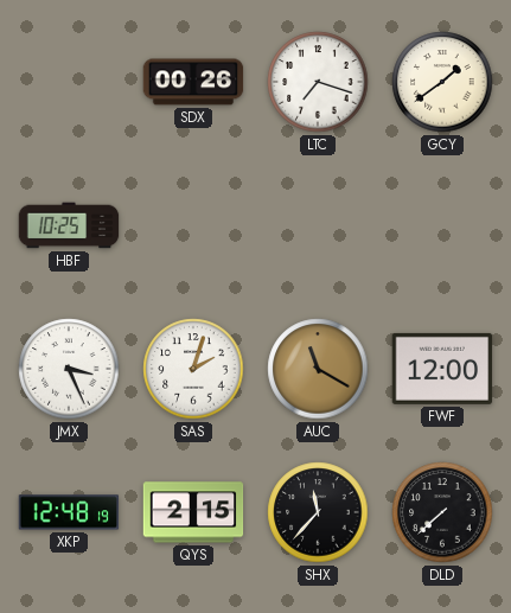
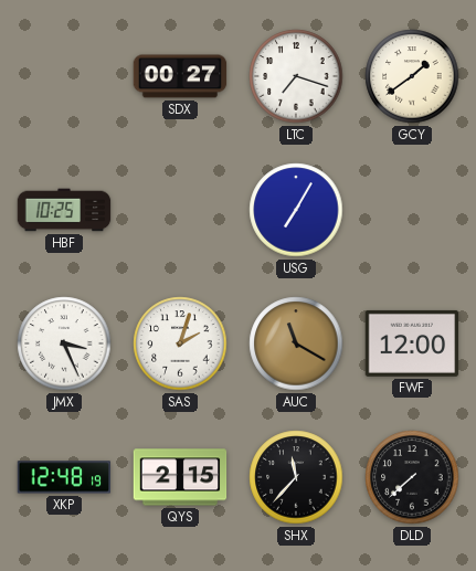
SDX: 00:26 -> 00:27 (180, 76)
USG: none -> 7:05 (296, 210)
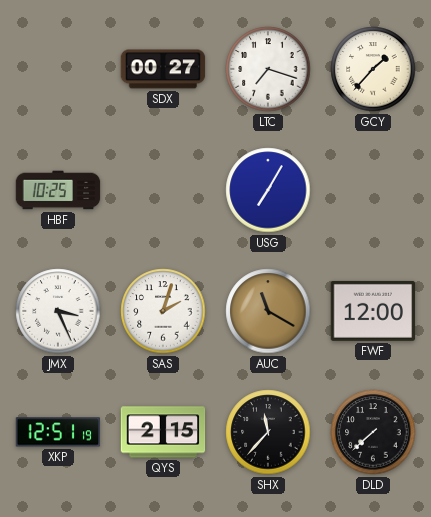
GCY: 1:39 -> 1:37 (373, 69)
XKP: 12:48 -> 12:51 (58, 432)
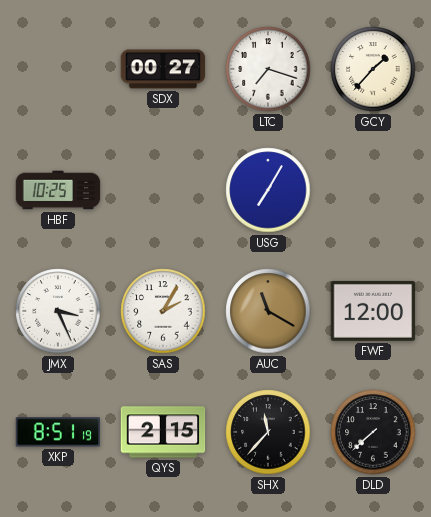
SAS: 2:03 -> 2:05 (163, 311)
XKP: 12:51 -> 8:51 (58, 432)
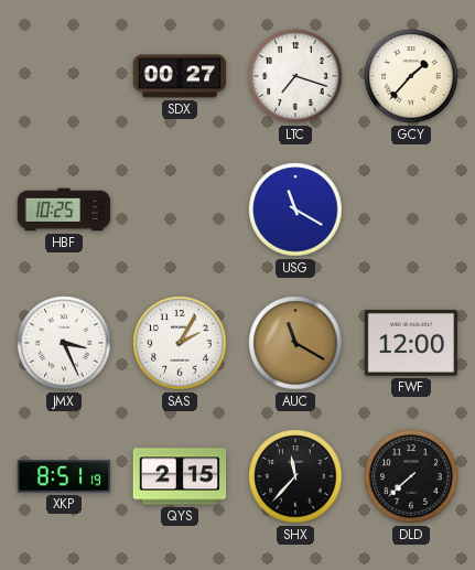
USG: 7:05 -> 11:20 (295, 209)
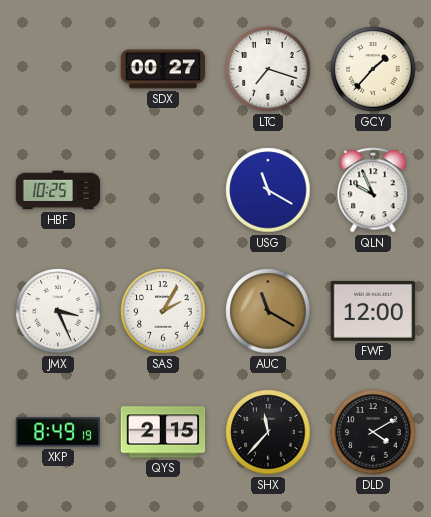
QLN: none -> 9:56 (373, 190)
XKP: 8:51 -> 8:49 (58, 432)
DLD: 7:38 -> 4:10 (373, 432)
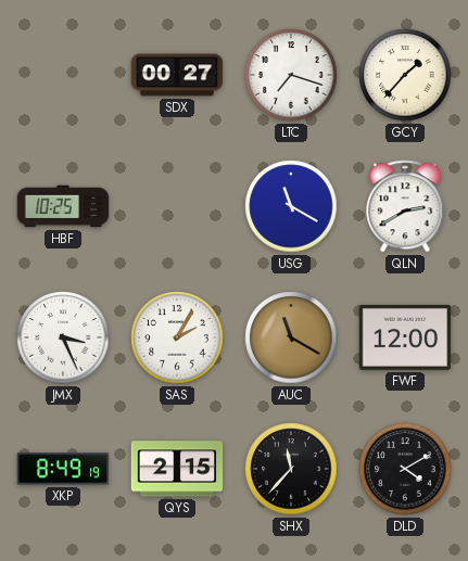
QLN: 9:56 -> 2:40 (405, 206)
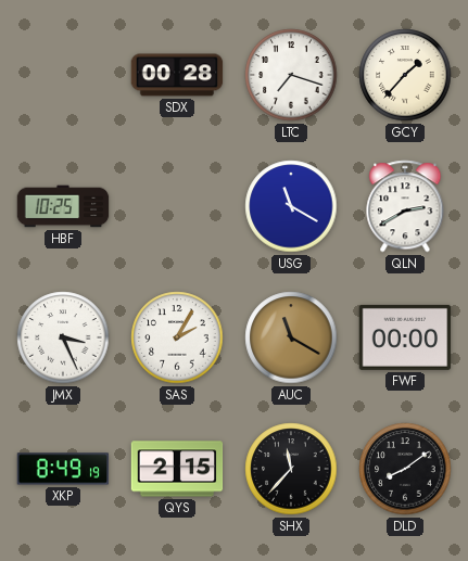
SDX: 00:27 -> 00:28 (177, 75)
FWF: 12:00 -> 00:00 (405, 337)
DLD: 4:10 -> 8:09 (405, 469)
